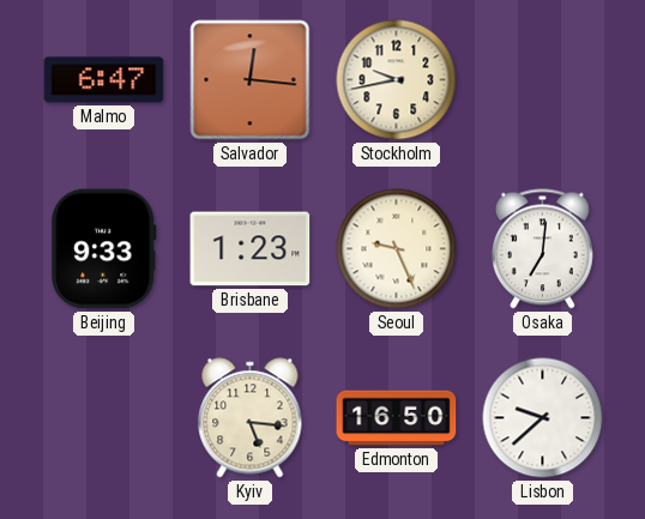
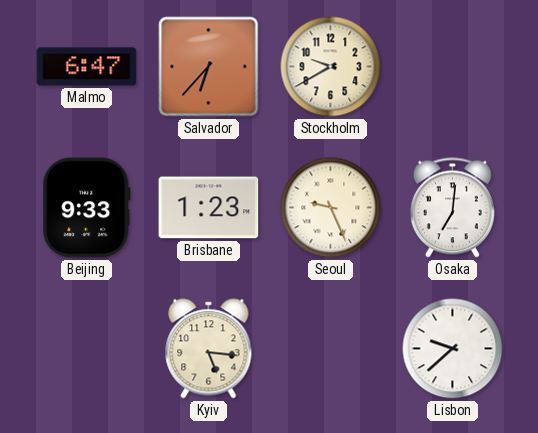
Salvador: 12:16 -> 6:37 (209, 67)
Stockholm: 9:43 -> 9:40 (331, 67)
Edmonton: 16:50 -> none (397, 418)
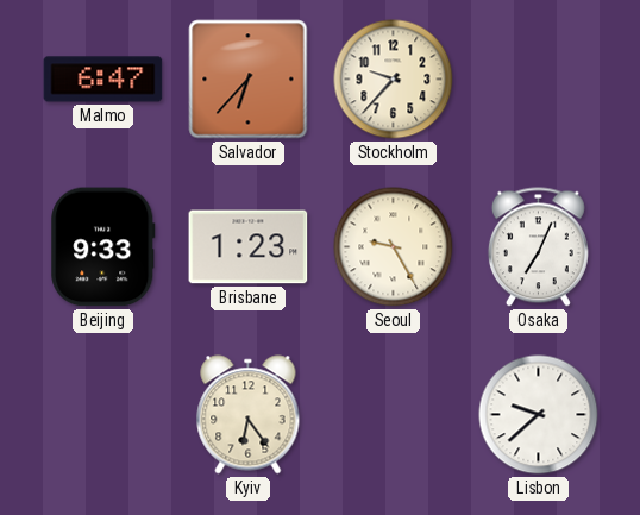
Stockholm: 9:40 -> 9:37 (394, 80)
Seoul: 9:26 -> 9:25 (394, 247)
Osaka: 7:01 -> 7:04 (538, 247)
Kyiv: 5:16 -> 6:24 (249, 415)
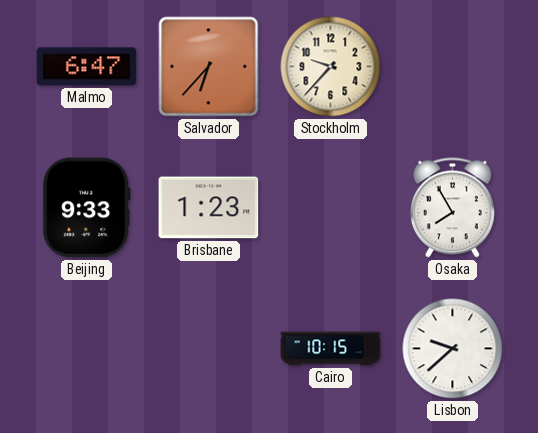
Seoul: 9:25 -> none (394, 247)
Osaka: 7:04 -> 7:55 (452, 208)
Kyiv: 6:24 -> none (249, 415)
Cairo: none -> 10:15 (331, 349)
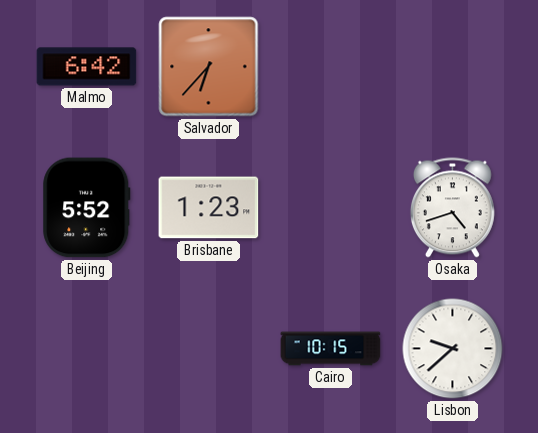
Malmo: 6:47 -> 6:42 (87, 67)
Stockholm: 9:37 -> none (331, 67)
Beijing: 9:33 -> 5:52 (87, 208)
Osaka: 7:55 -> 4:42 (452, 208)
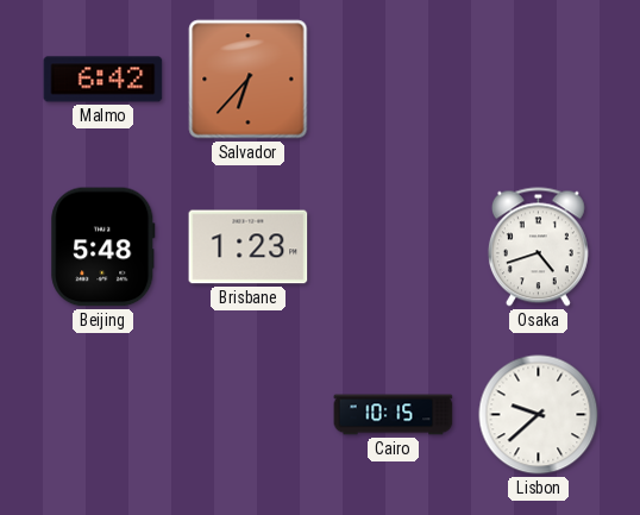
Beijing: 5:52 -> 5:48 (103, 247)
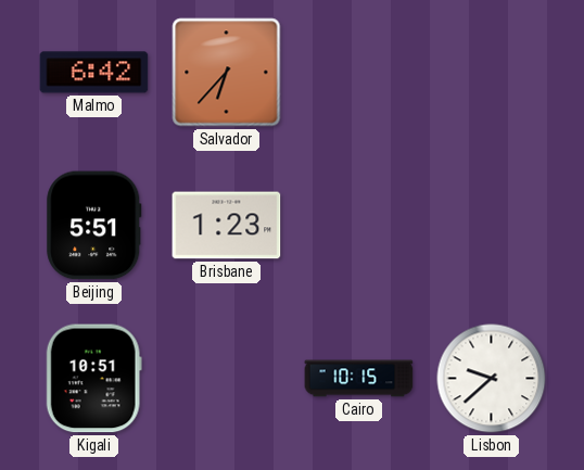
Beijing: 5:48 -> 5:51 (94, 226)
Osaka: 4:42 -> none (538, 247)
Kigali: none -> 10:51 (93, 379)
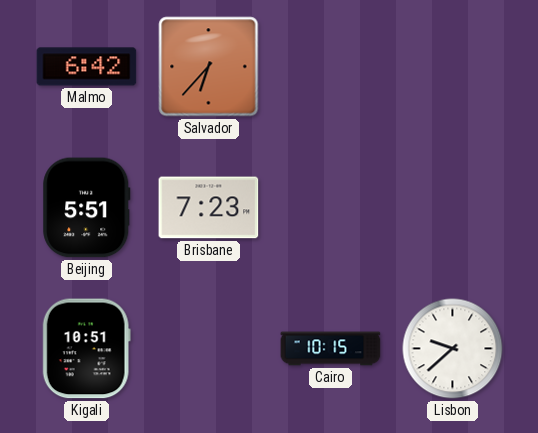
Brisbane: 1:23 -> 7:23 (209, 208)
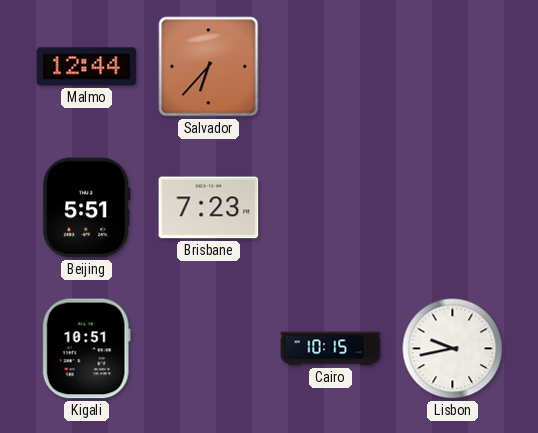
Malmo: 6:42 -> 12:44 (87, 67)
Lisbon: 9:38 -> 9:43 (453, 349)
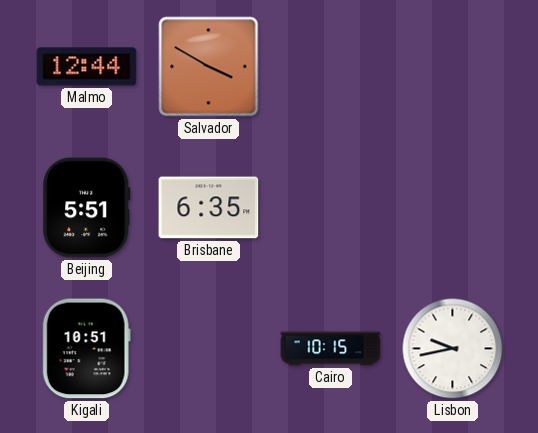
Salvador: 6:37 -> 3:50 (209, 67)
Brisbane: 7:23 -> 6:35 (209, 208)
